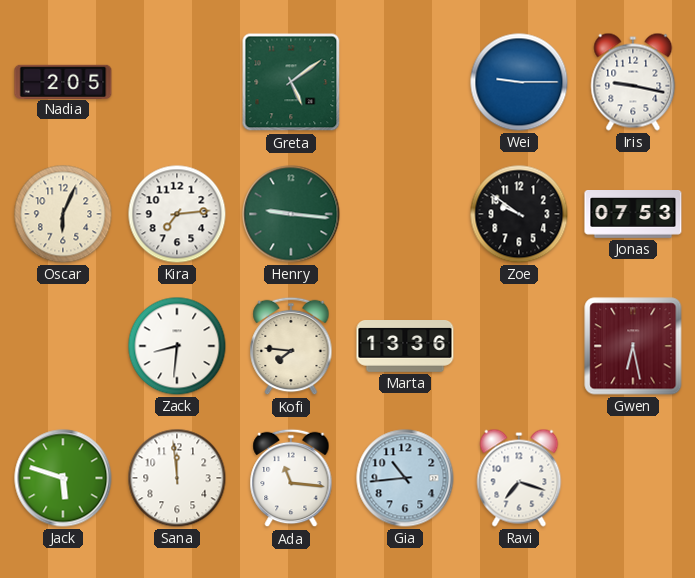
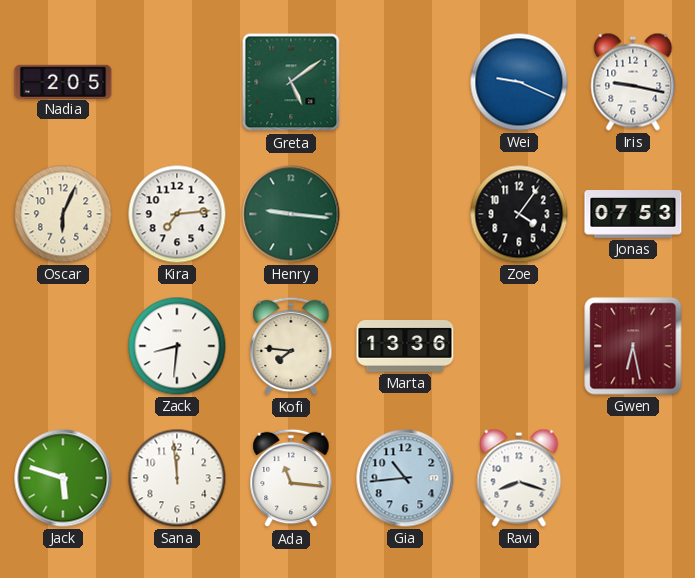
Wei: 9:15 -> 9:19 (519, 82)
Zoe: 9:51 -> 4:06 (519, 214)
Ravi: 7:18 -> 8:18 (519, 478)
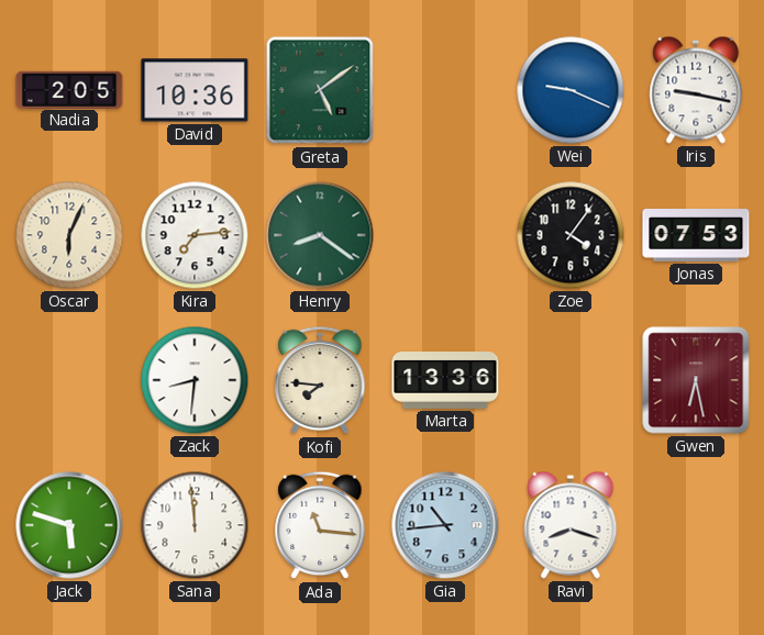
David: none -> 10:36 (195, 90)
Henry: 9:16 -> 8:21 (320, 235)
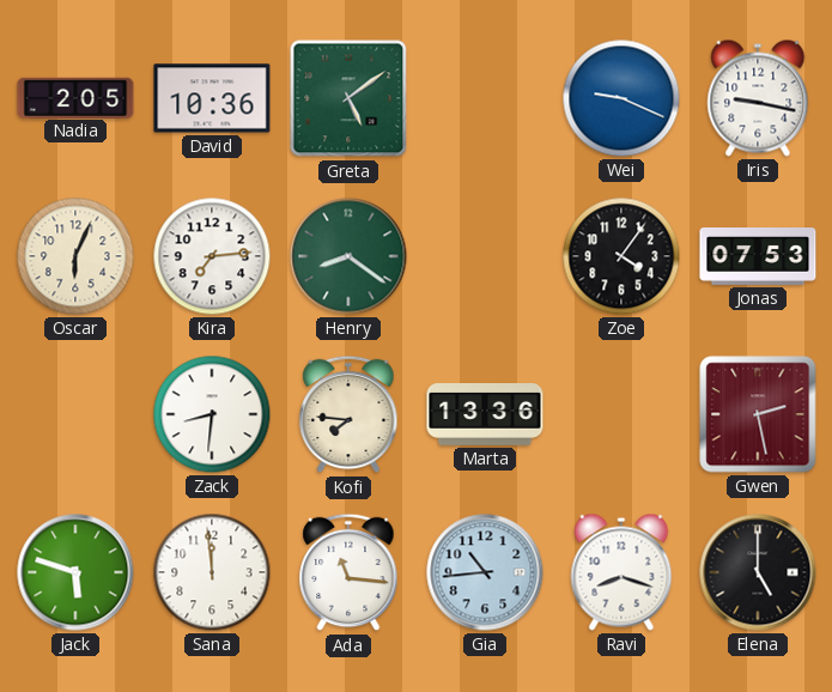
Gwen: 6:28 -> 2:28 (758, 414)
Elena: none -> 5:00 (758, 572)
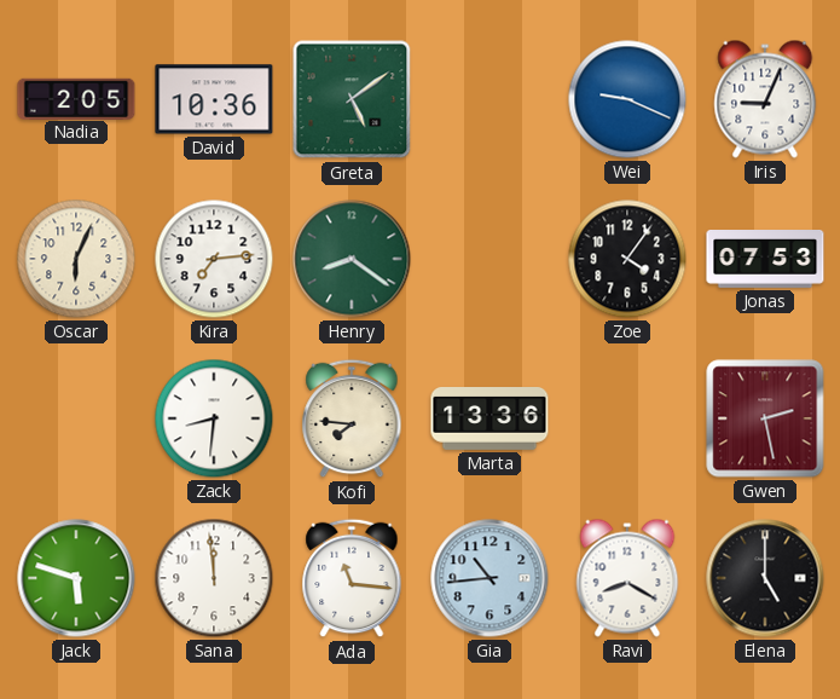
Iris: 9:17 -> 9:04 (765, 99)
Ravi: 8:18 -> 8:20 (627, 578)
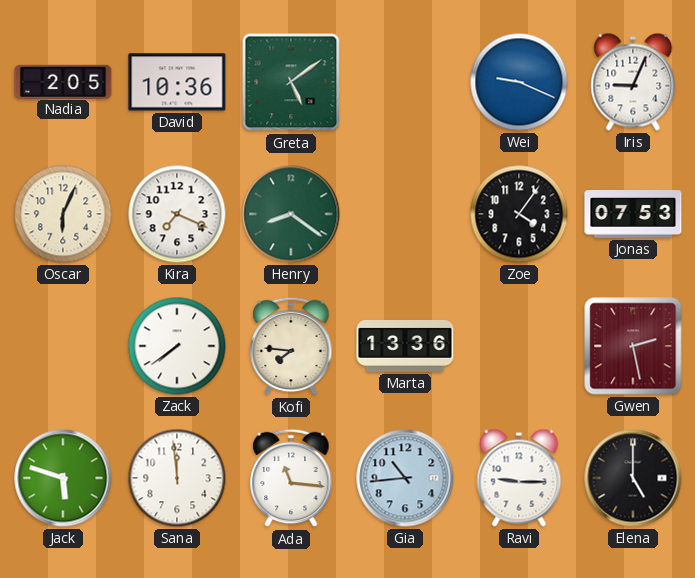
Kira: 7:14 -> 7:19 (177, 214)
Zack: 8:31 -> 7:39 (177, 346)
Ravi: 8:20 -> 9:15 (519, 478)
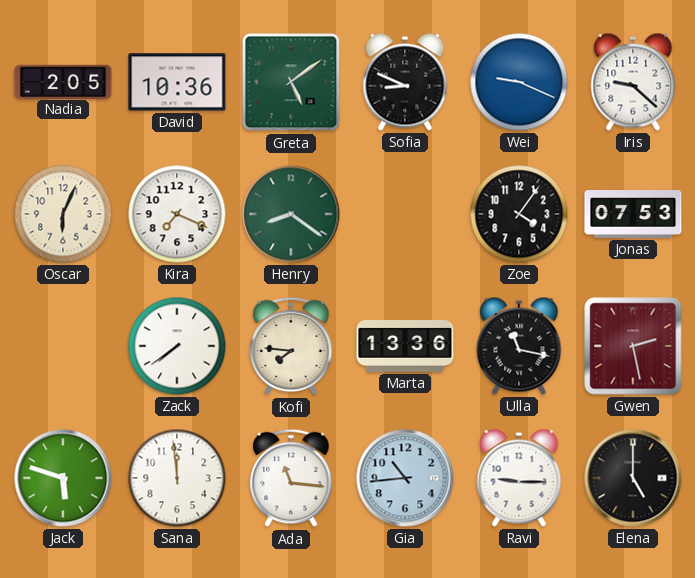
Sofia: none -> 8:49 (405, 82)
Iris: 9:04 -> 9:22 (633, 82)
Ulla: none -> 11:17 (519, 346)
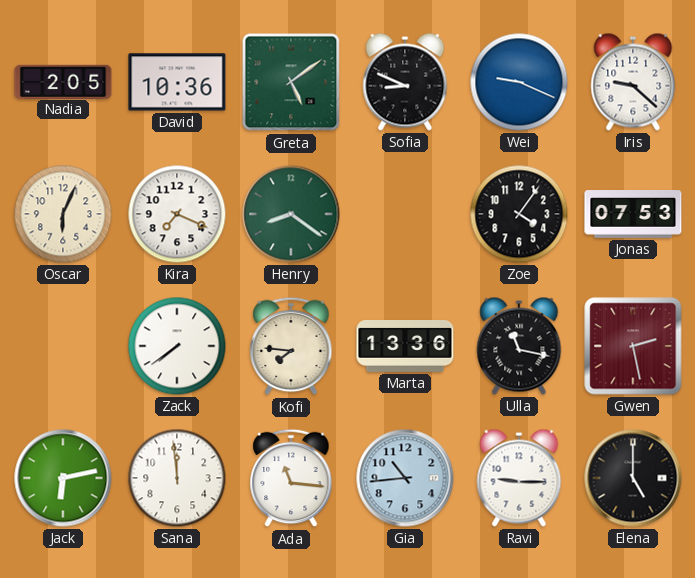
Jack: 5:48 -> 6:13 (63, 478)
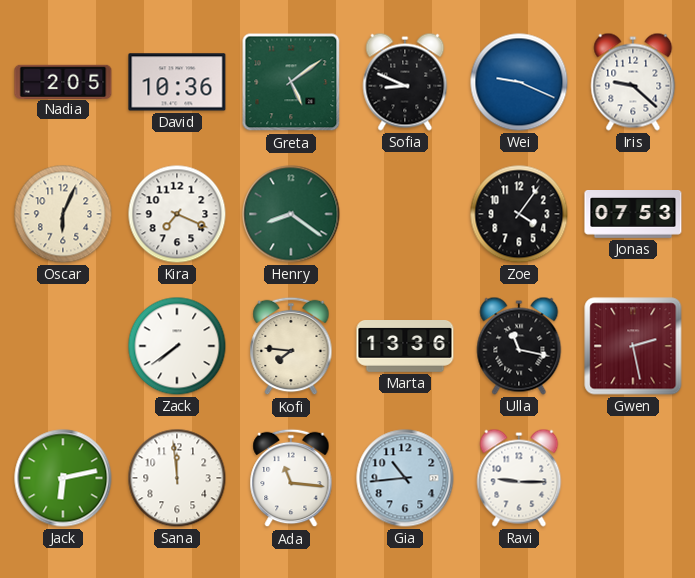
Elena: 5:00 -> none (633, 478)
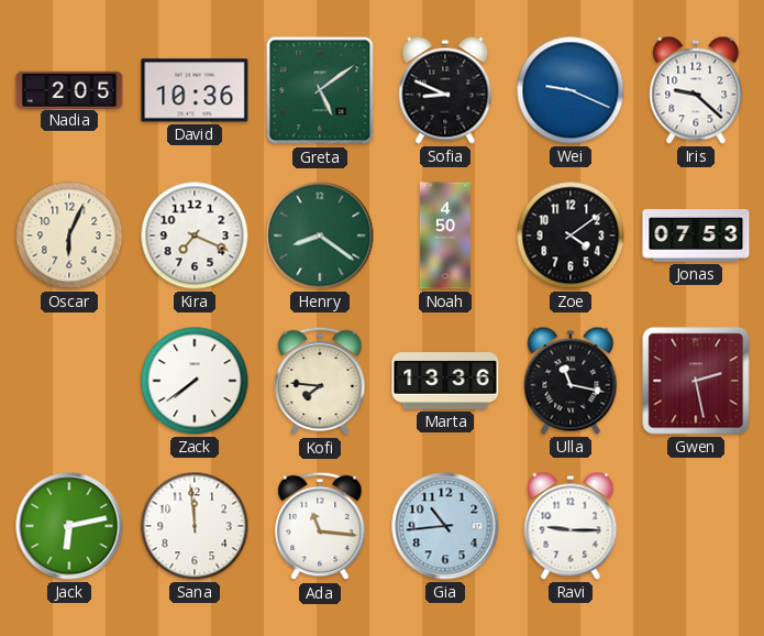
Noah: none -> 4:50 (445, 235)
Zoe: 4:06 -> 4:09 (571, 235)
